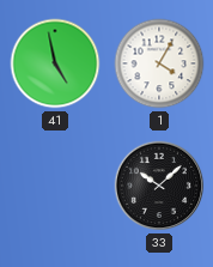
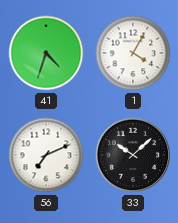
41: 4:58 -> 4:33 (46, 53)
56: none -> 7:11 (46, 155)
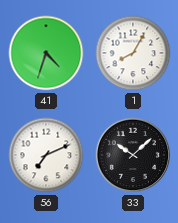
1: 4:05 -> 8:05 (133, 53)
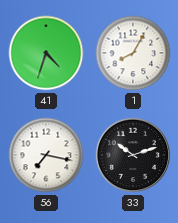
56: 7:11 -> 7:17 (46, 155)
33: 10:08 -> 10:12 (133, 155)
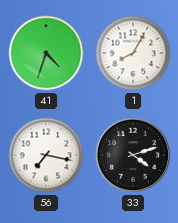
33: 10:12 -> 4:12 (133, 155)
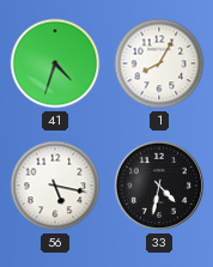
56: 7:17 -> 5:17 (55, 186)
33: 4:12 -> 4:32 (159, 186)
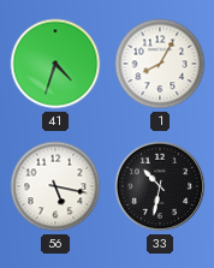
33: 4:32 -> 10:32 (160, 186)
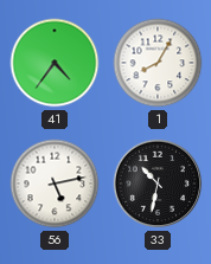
41: 4:33 -> 4:36 (55, 63)
56: 5:17 -> 5:13 (55, 183)
